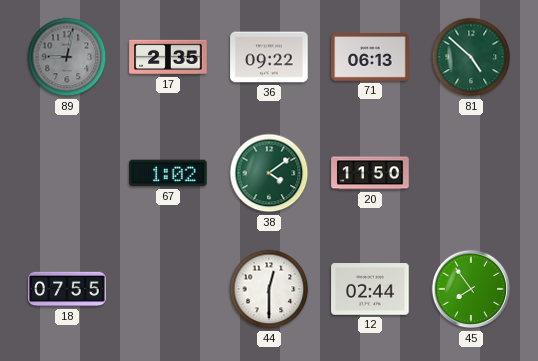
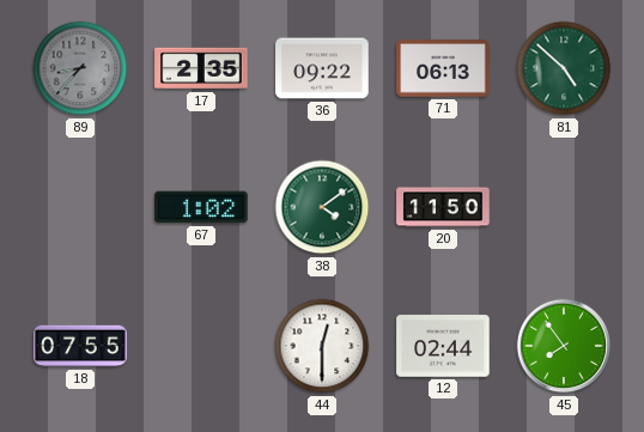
89: 9:02 -> 8:37 (80, 68)
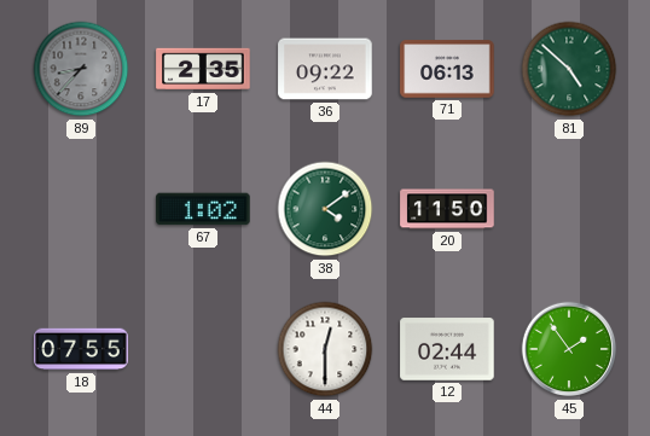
45: 7:54 -> 1:54 (569, 349)
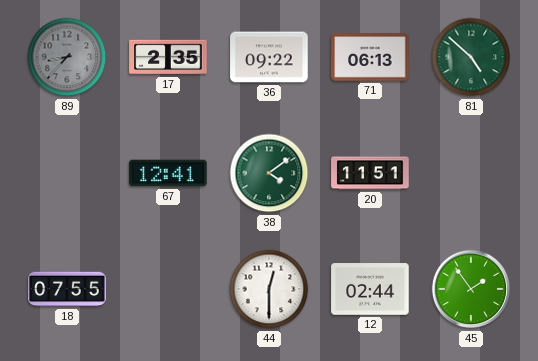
67: 1:02 -> 12:41 (168, 173)
20: 11:50 -> 11:51 (370, 173)
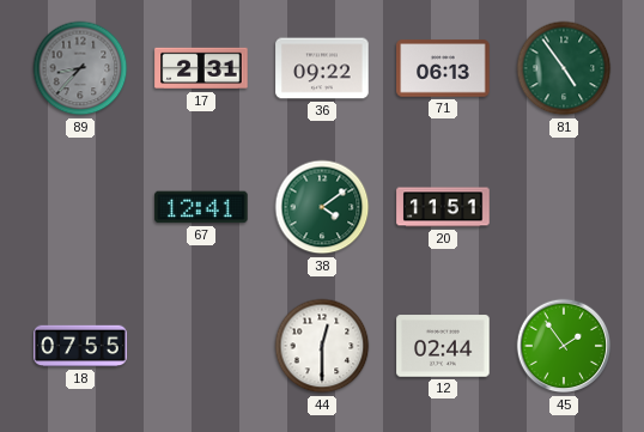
17: 2:35 -> 2:31 (201, 68)
81: 4:52 -> 4:54 (564, 68)
